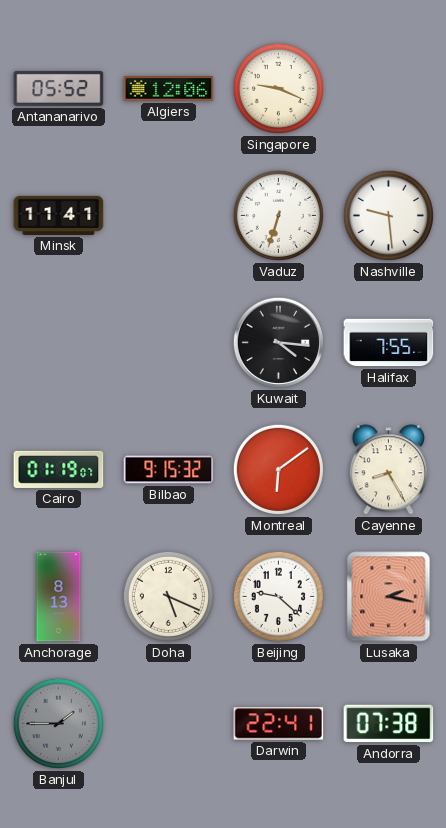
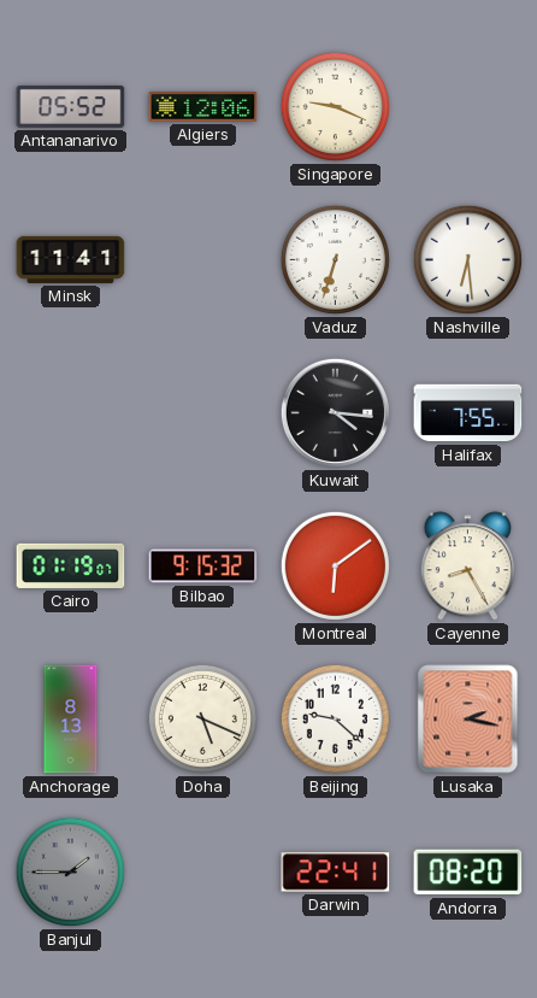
Nashville: 9:29 -> 6:29 (467, 259)
Andorra: 07:38 -> 08:20 (468, 873)
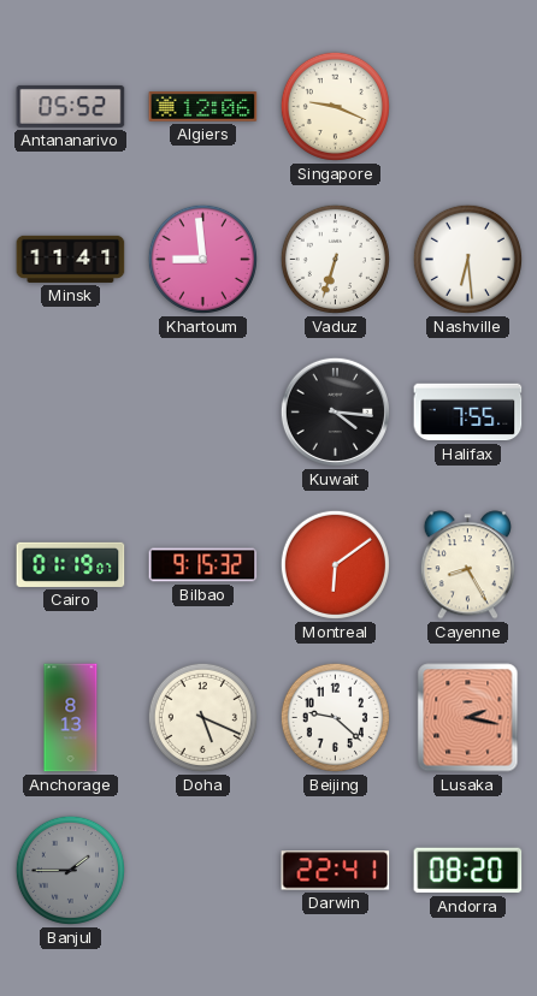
Khartoum: none -> 8:59 (202, 259)
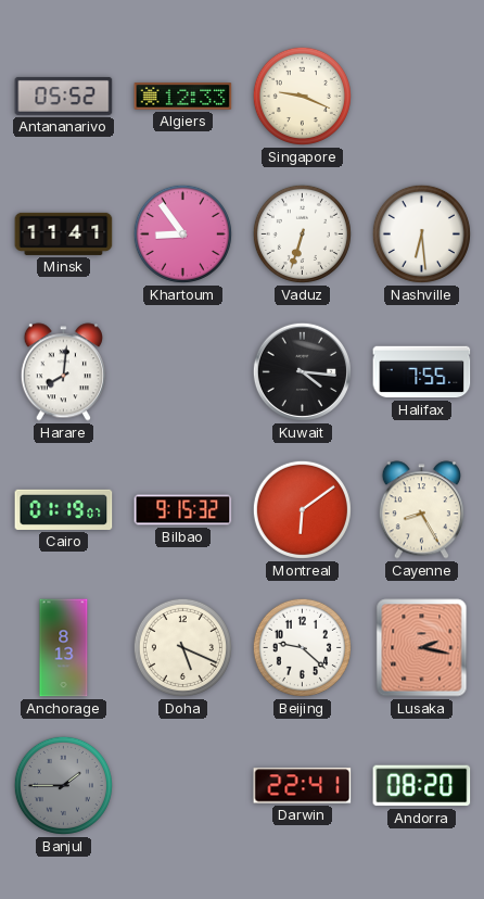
Algiers: 12:06 -> 12:33 (183, 97)
Khartoum: 8:59 -> 8:54 (182, 233)
Harare: none -> 8:01 (63, 372)
